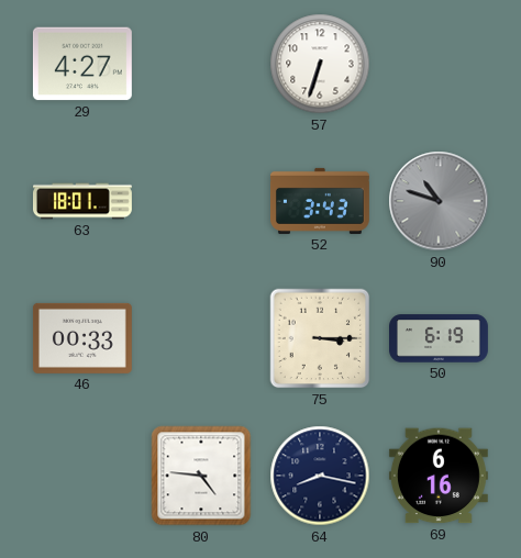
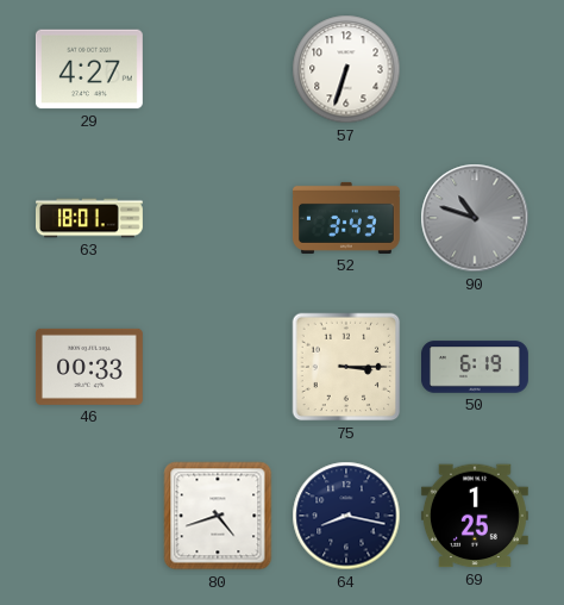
80: 4:46 -> 4:42 (218, 516)
69: 6:16 -> 1:25 (475, 516)
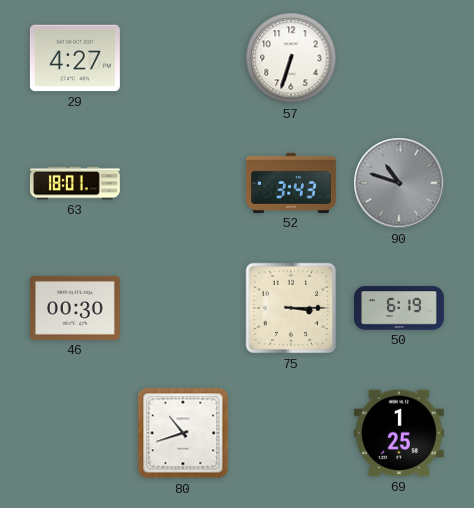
46: 00:33 -> 00:30 (75, 308)
80: 4:42 -> 10:42 (183, 433)
64: 8:17 -> none (346, 516)
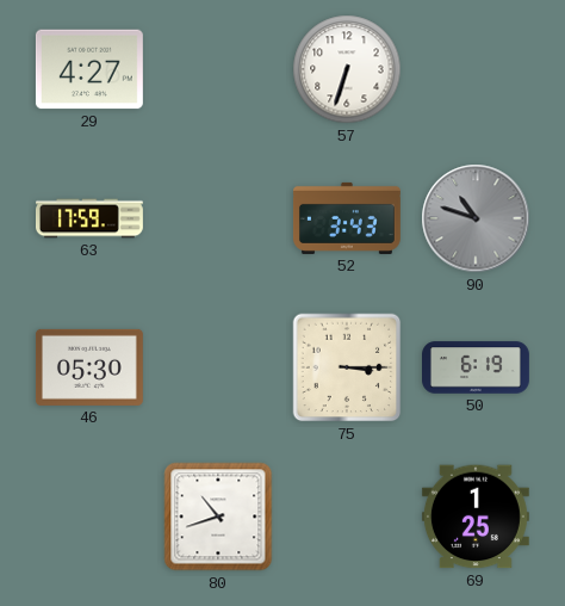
63: 18:01 -> 17:59 (91, 218)
46: 00:30 -> 05:30 (89, 367)
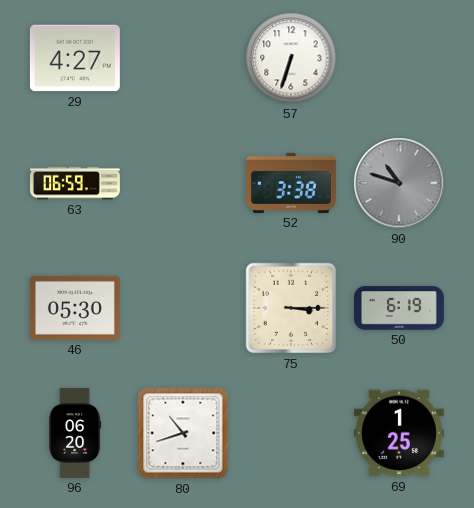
63: 17:59 -> 06:59 (76, 183)
52: 3:43 -> 3:38 (291, 183)
96: none -> 06:20 (75, 434)
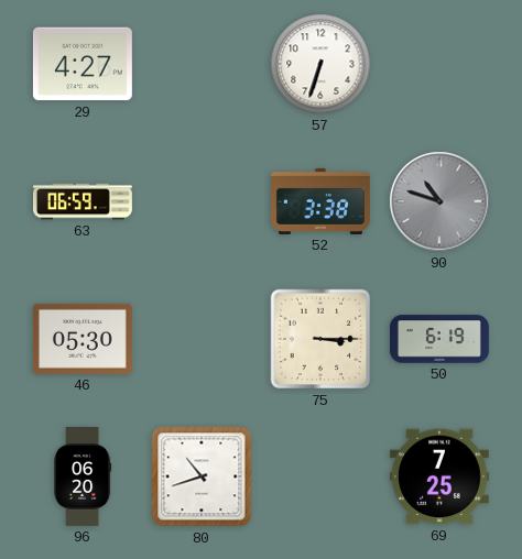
69: 1:25 -> 7:25 (439, 476)
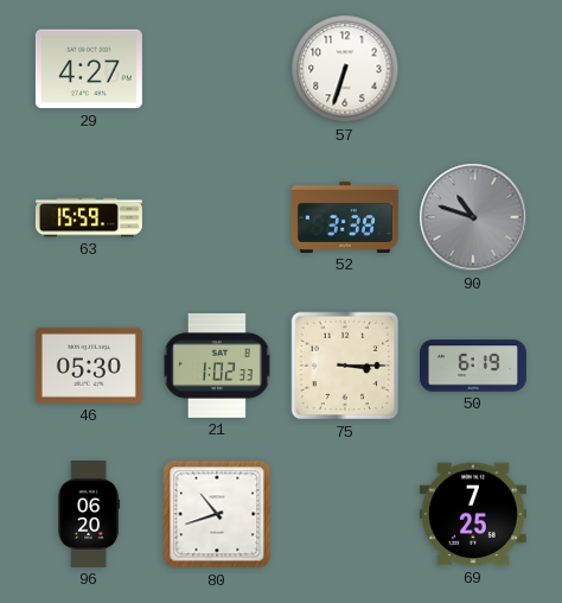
63: 06:59 -> 15:59 (90, 217)
21: none -> 1:02 (217, 366)
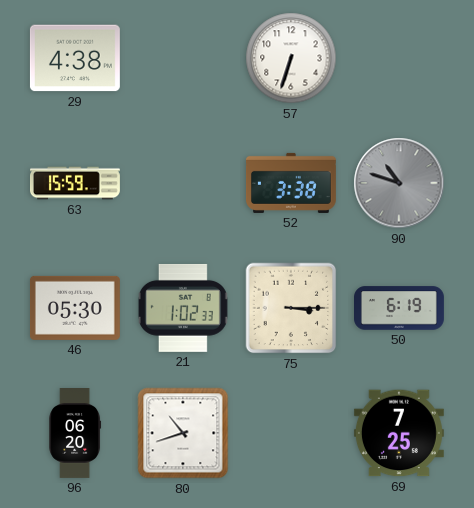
29: 4:27 -> 4:38 (75, 58)
